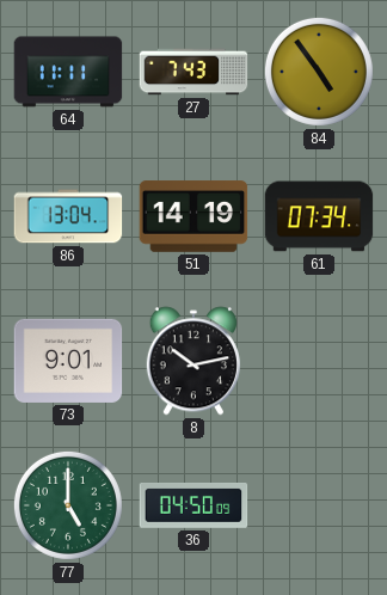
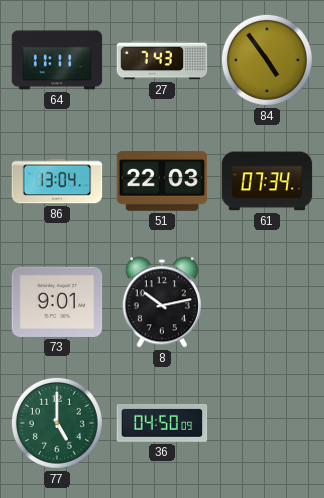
51: 14:19 -> 22:03 (162, 181)
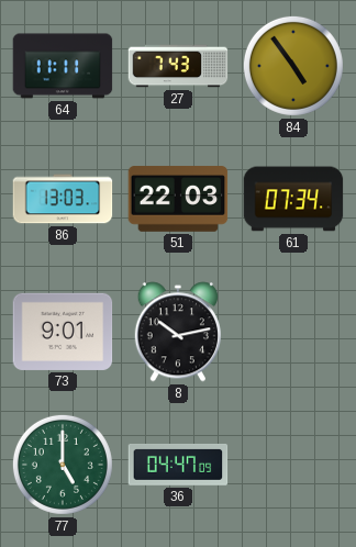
86: 13:04 -> 13:03 (63, 199)
36: 04:50 -> 04:47 (178, 466)
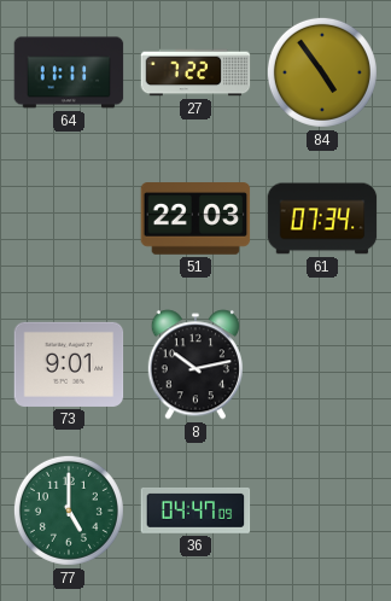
27: 7:43 -> 7:22 (195, 72)
86: 13:03 -> none (63, 199)
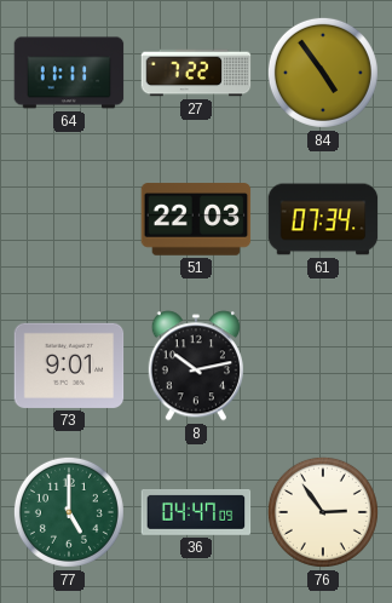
76: none -> 2:54 (323, 512)
